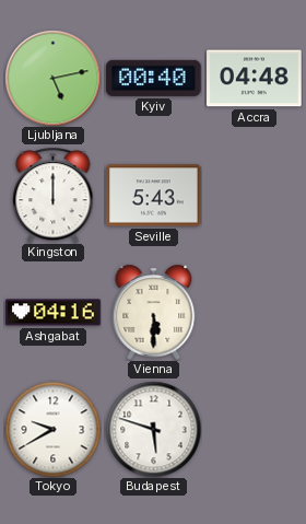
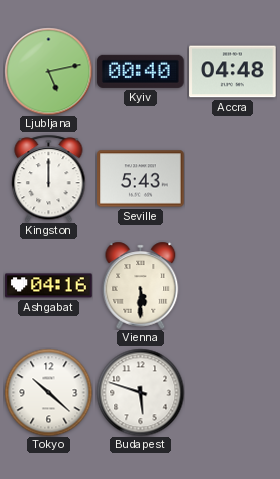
Tokyo: 9:40 -> 10:22 (48, 392)
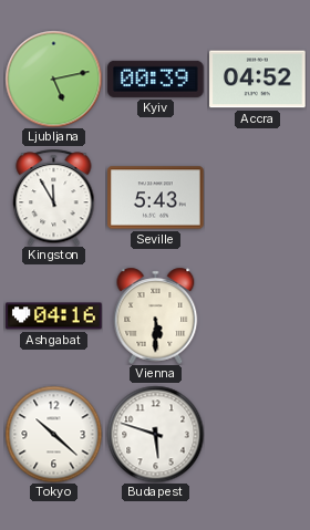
Kyiv: 00:40 -> 00:39 (156, 79)
Accra: 04:48 -> 04:52 (258, 80)
Kingston: 12:00 -> 11:55 (54, 197)
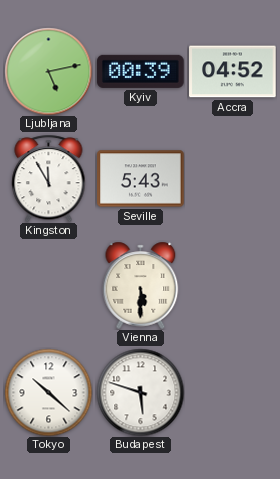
Ashgabat: 04:16 -> none (54, 316)
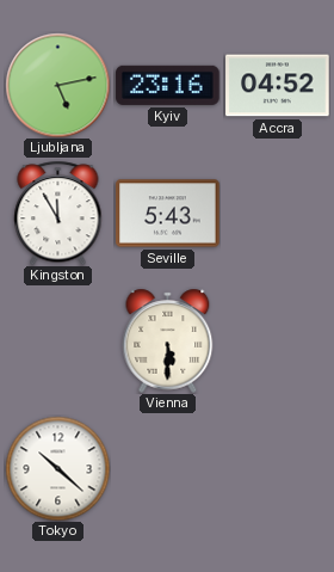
Kyiv: 00:39 -> 23:16 (168, 85)
Budapest: 5:48 -> none (140, 392)
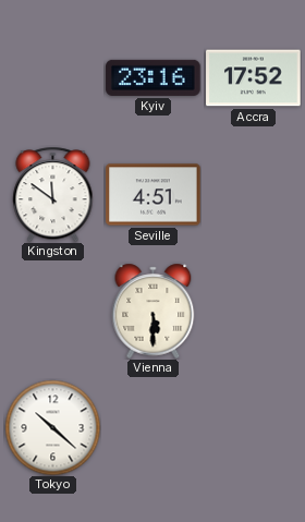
Ljubljana: 5:13 -> none (57, 85)
Accra: 04:52 -> 17:52 (254, 78)
Kingston: 11:55 -> 11:51 (53, 194)
Seville: 5:43 -> 4:51 (154, 195)
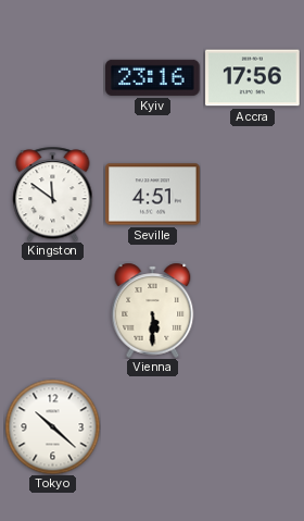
Accra: 17:52 -> 17:56 (253, 78)
